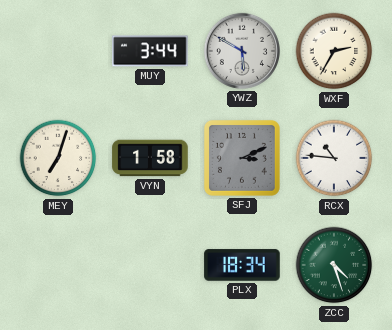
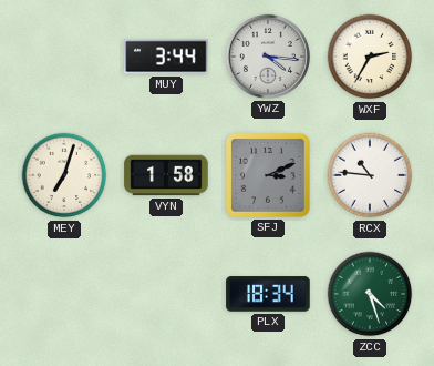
YWZ: 5:50 -> 4:16 (268, 57)
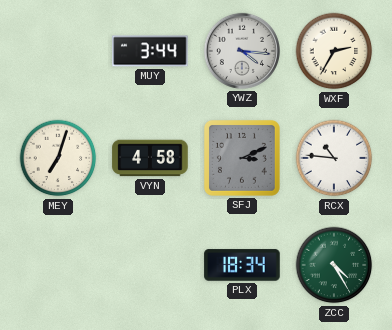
VYN: 1:58 -> 4:58 (150, 158)
ZCC: 4:27 -> 4:25 (334, 265)
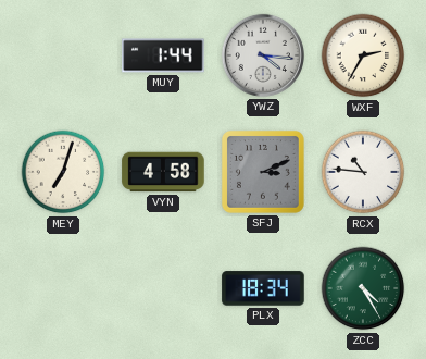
MUY: 3:44 -> 1:44 (163, 55)
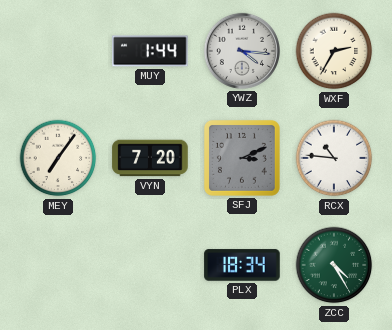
MEY: 7:03 -> 7:06 (58, 158)
VYN: 4:58 -> 7:20 (150, 158)
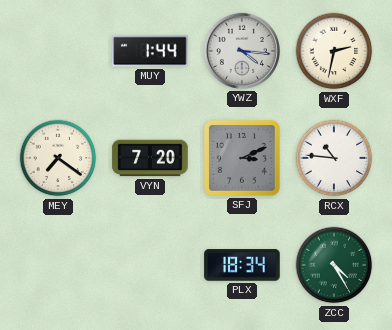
WXF: 2:35 -> 2:32 (334, 51)
MEY: 7:06 -> 7:21 (58, 158)
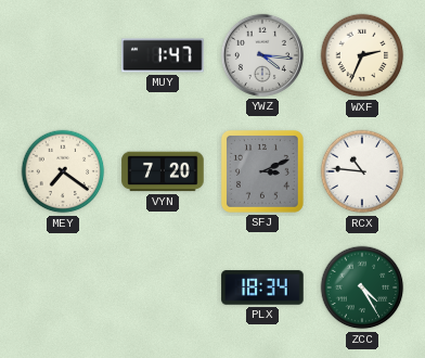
MUY: 1:44 -> 1:47 (163, 55)
WXF: 2:32 -> 2:34 (362, 55)
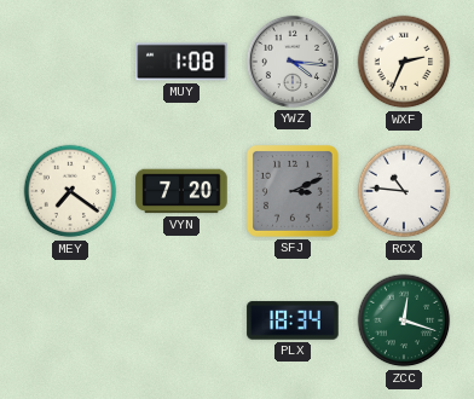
MUY: 1:47 -> 1:08 (181, 62)
ZCC: 4:25 -> 12:18 (404, 320)
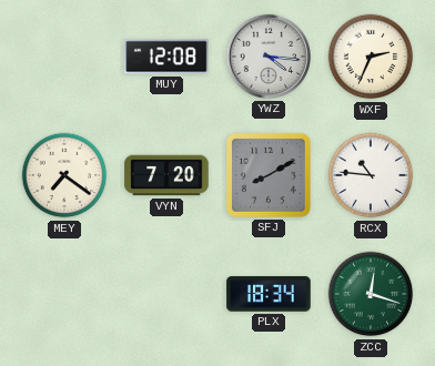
MUY: 1:08 -> 12:08 (166, 57)
SFJ: 3:11 -> 8:10 (269, 175)
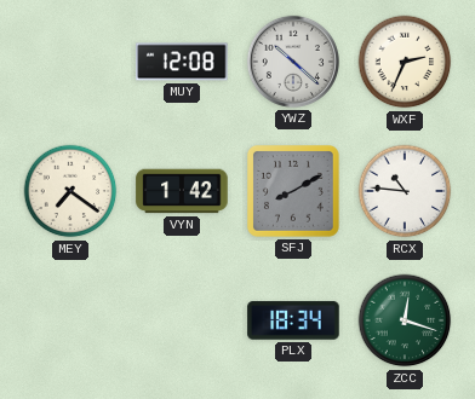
YWZ: 4:16 -> 10:22 (293, 62)
VYN: 7:20 -> 1:42 (182, 191)
